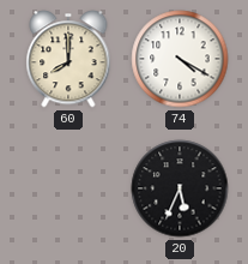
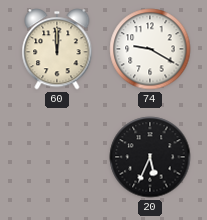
60: 8:00 -> 12:00 (57, 49)
74: 4:20 -> 9:20 (150, 49)
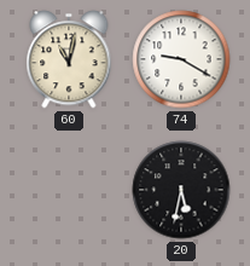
60: 12:00 -> 11:02 (69, 59)
20: 5:34 -> 5:32 (181, 190)
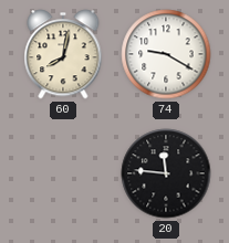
60: 11:02 -> 8:02 (63, 54)
20: 5:32 -> 11:46 (166, 173)
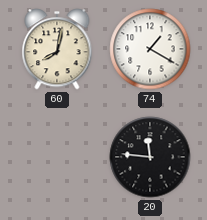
74: 9:20 -> 1:20 (150, 49)
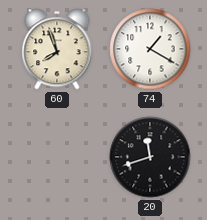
60: 8:02 -> 7:57 (57, 49)
20: 11:46 -> 11:42 (150, 157)
